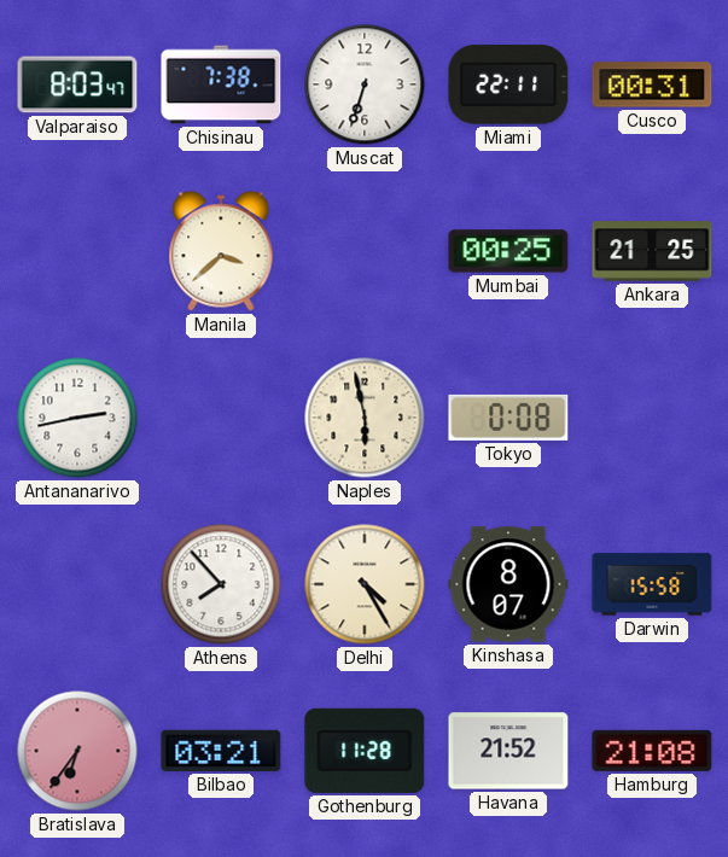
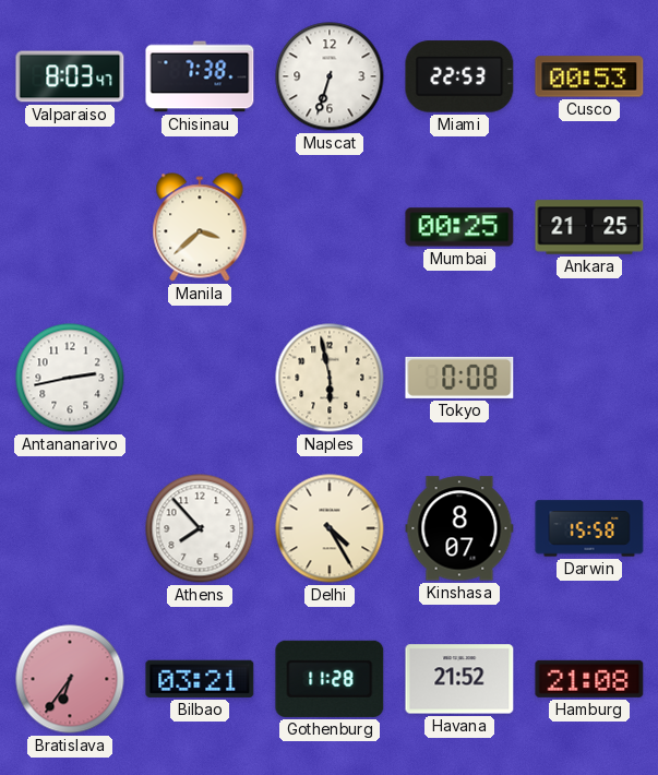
Miami: 22:11 -> 22:53 (459, 76)
Cusco: 00:31 -> 00:53 (589, 76)
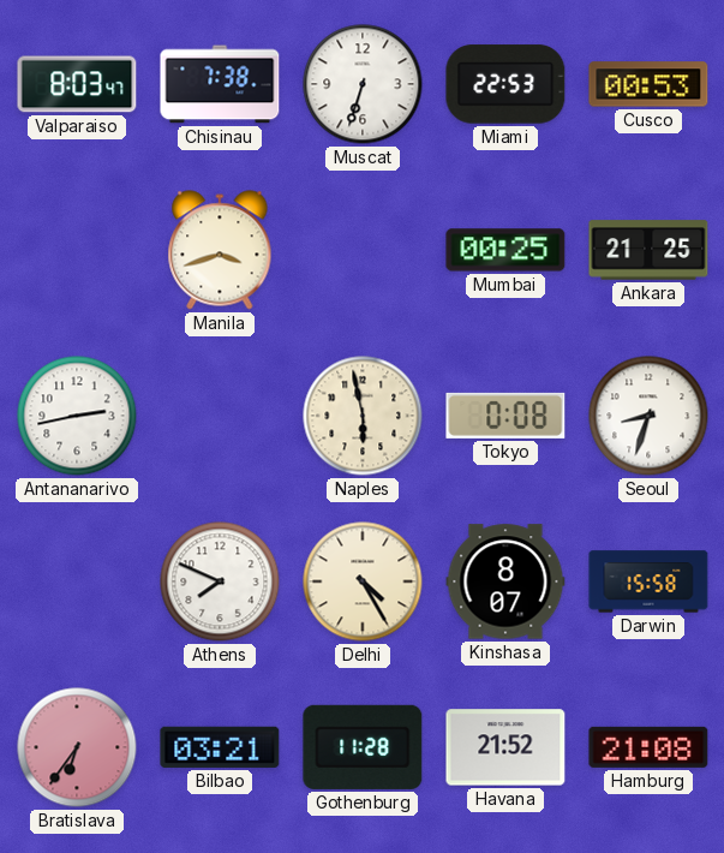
Manila: 3:38 -> 3:42 (220, 250)
Seoul: none -> 8:33 (648, 416)
Athens: 7:53 -> 7:49 (220, 581)
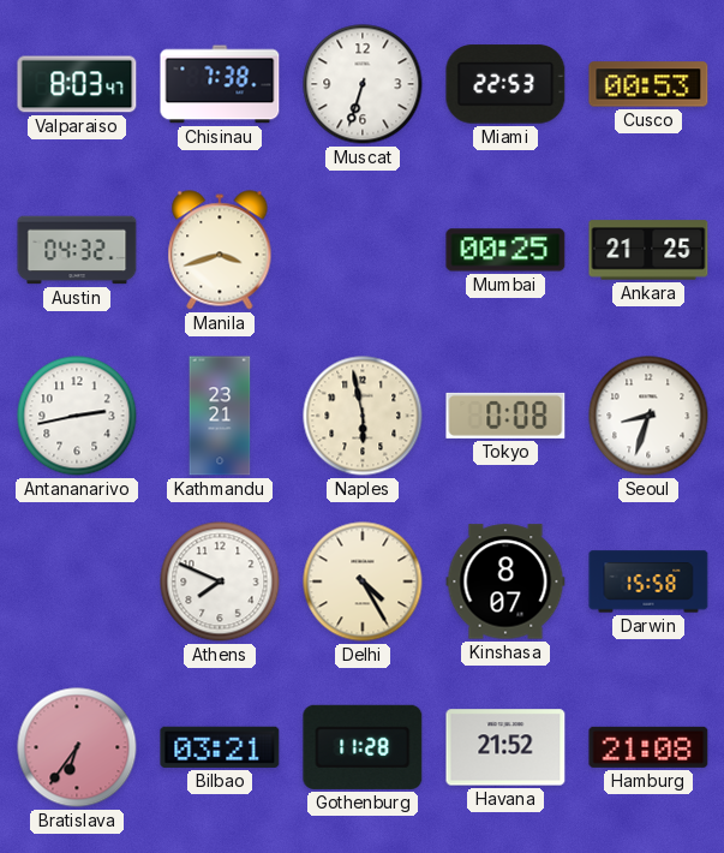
Austin: none -> 04:32 (77, 250)
Kathmandu: none -> 23:21 (220, 416)
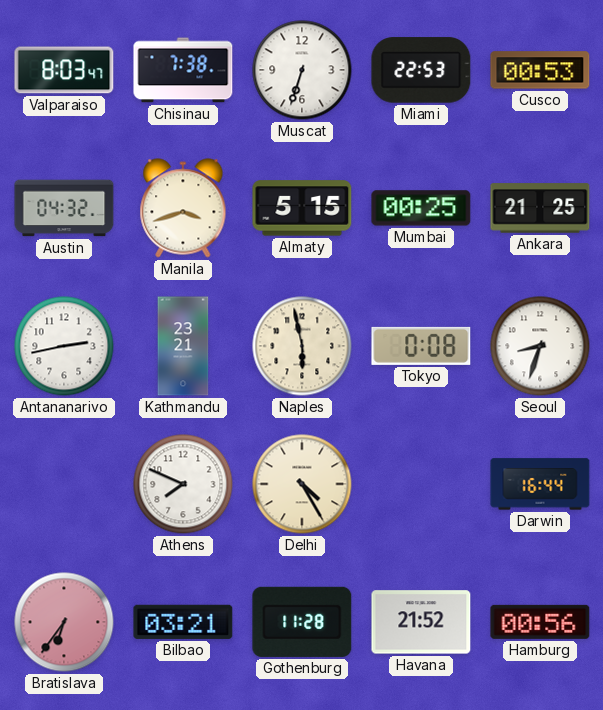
Almaty: none -> 5:15 (302, 208)
Kinshasa: 8:07 -> none (505, 581)
Darwin: 15:58 -> 16:44 (540, 484)
Hamburg: 21:08 -> 00:56 (540, 622)
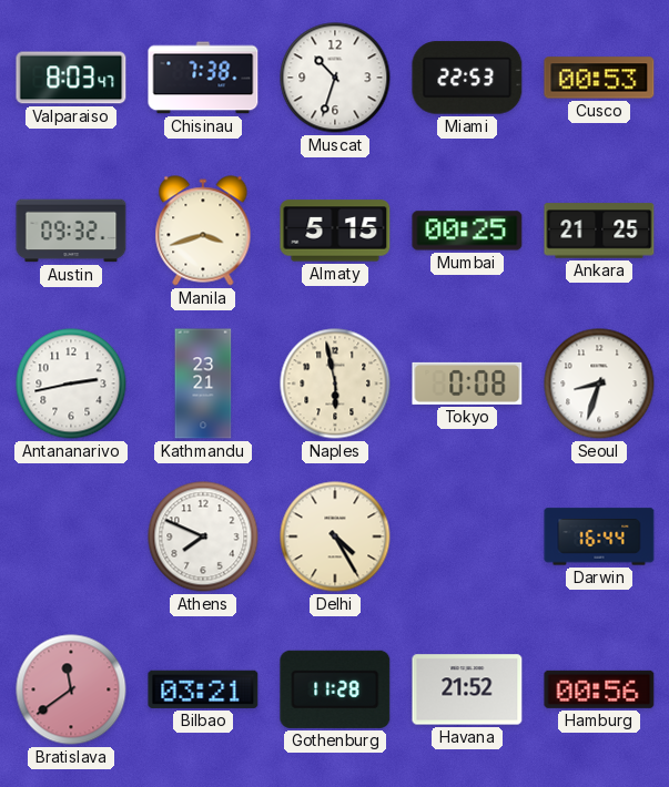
Muscat: 6:33 -> 10:33 (335, 78)
Austin: 04:32 -> 09:32 (71, 231)
Bratislava: 6:36 -> 11:39 (71, 689)
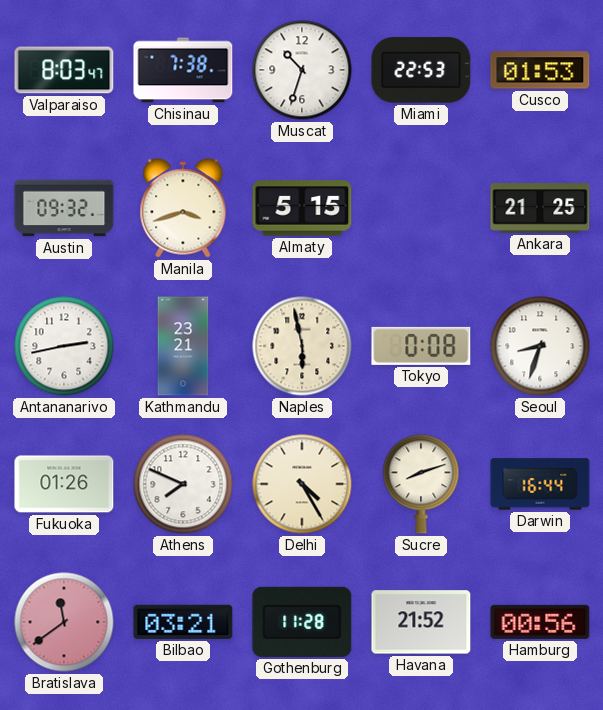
Cusco: 00:53 -> 01:53 (540, 70)
Mumbai: 00:25 -> none (467, 231)
Fukuoka: none -> 01:26 (64, 484)
Sucre: none -> 8:12 (421, 484)
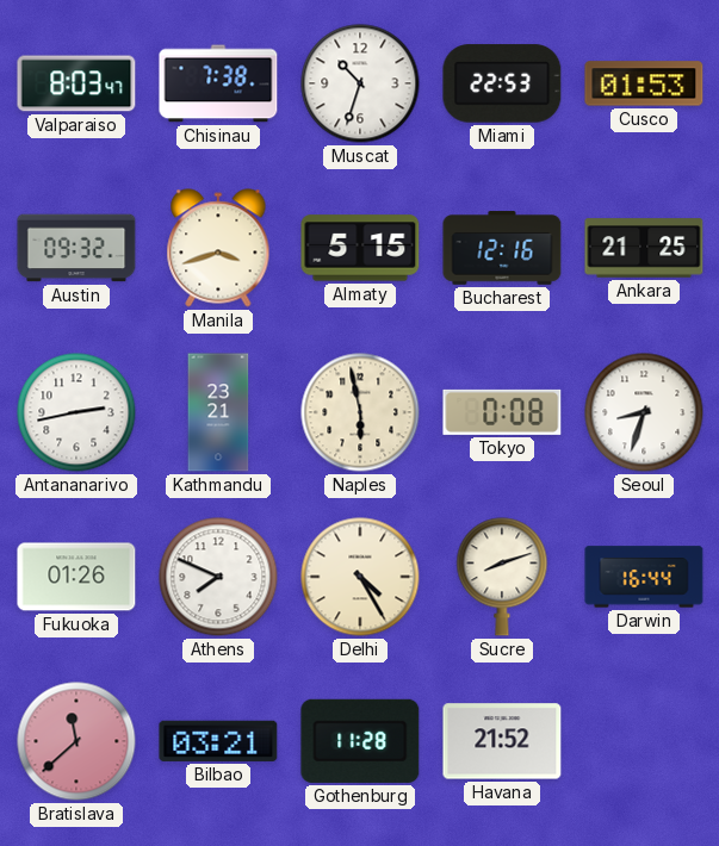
Bucharest: none -> 12:16 (502, 248)
Bratislava: 11:39 -> 11:38 (76, 741)
Hamburg: 00:56 -> none (540, 622)
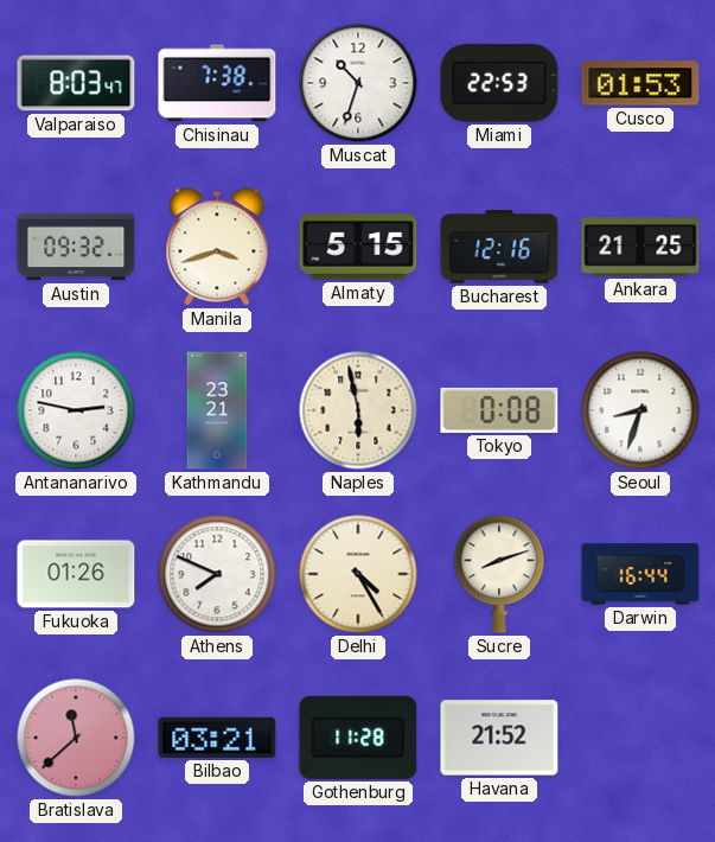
Antananarivo: 2:43 -> 2:47 (76, 410)
